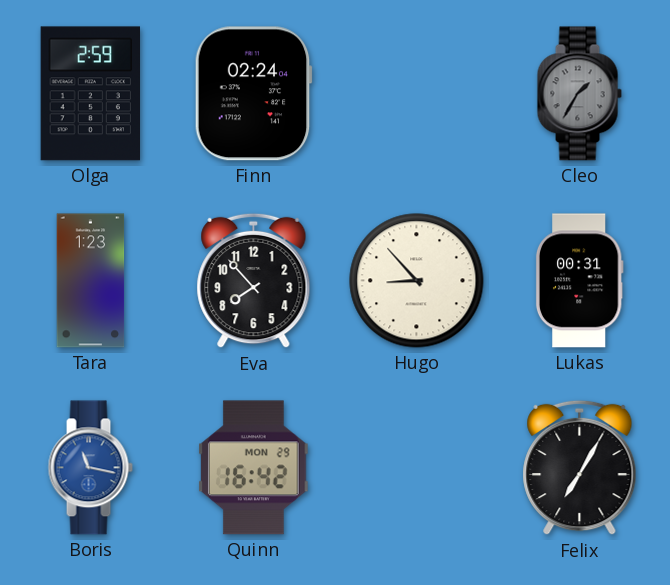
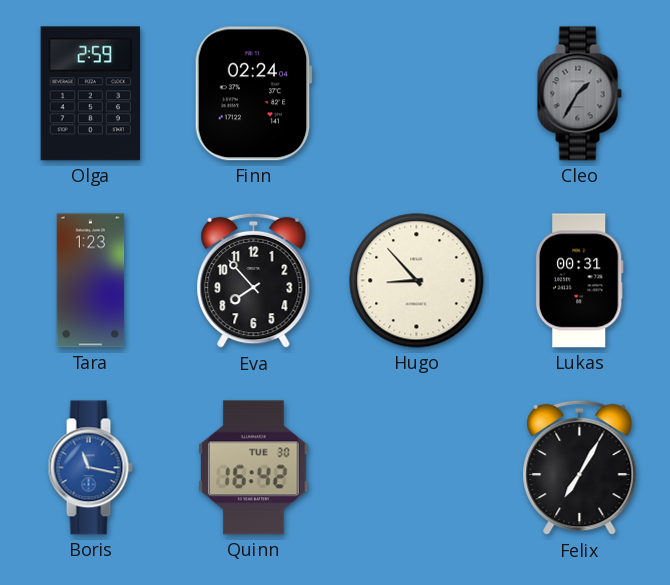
Quinn date: MON 29 -> TUE 30 (254, 468)
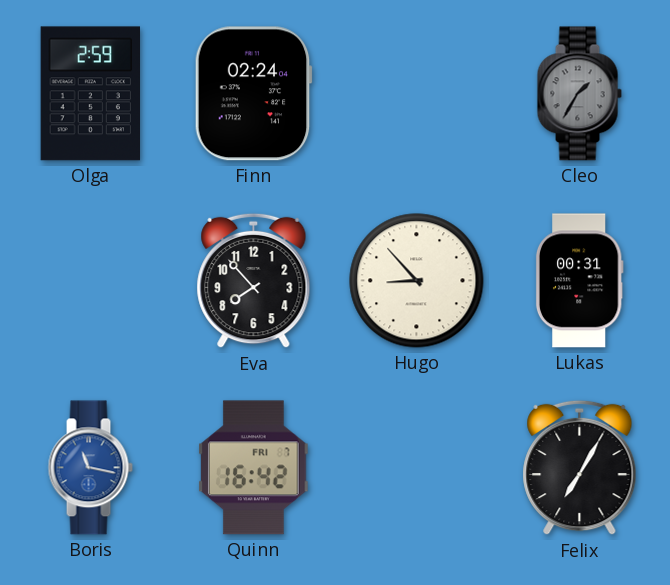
Tara: 1:23 -> none (91, 281)
Quinn date: TUE 30 -> FRI 7 (254, 468)
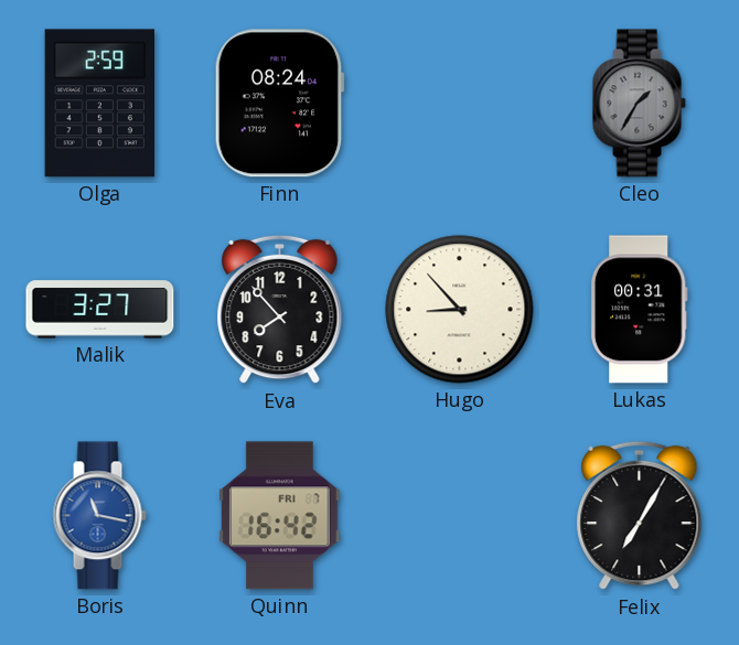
Finn: 02:24 -> 08:24 (279, 104)
Malik: none -> 3:27 (100, 310)
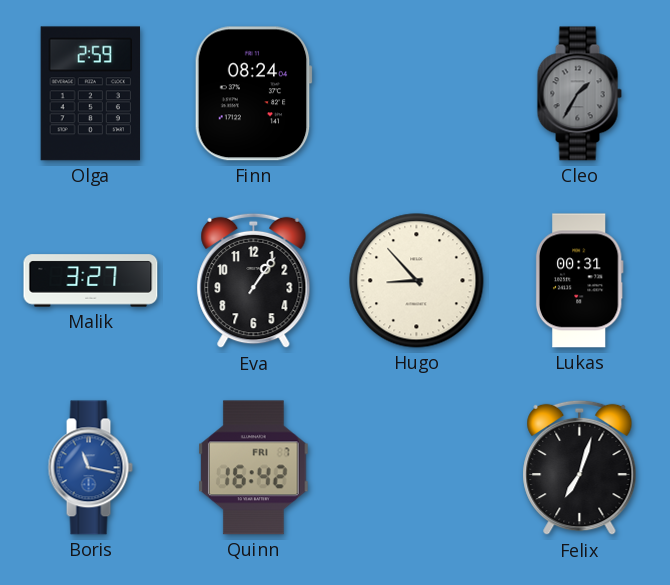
Eva: 7:53 -> 1:06 (254, 281)
Felix: 7:05 -> 7:03 (580, 468)
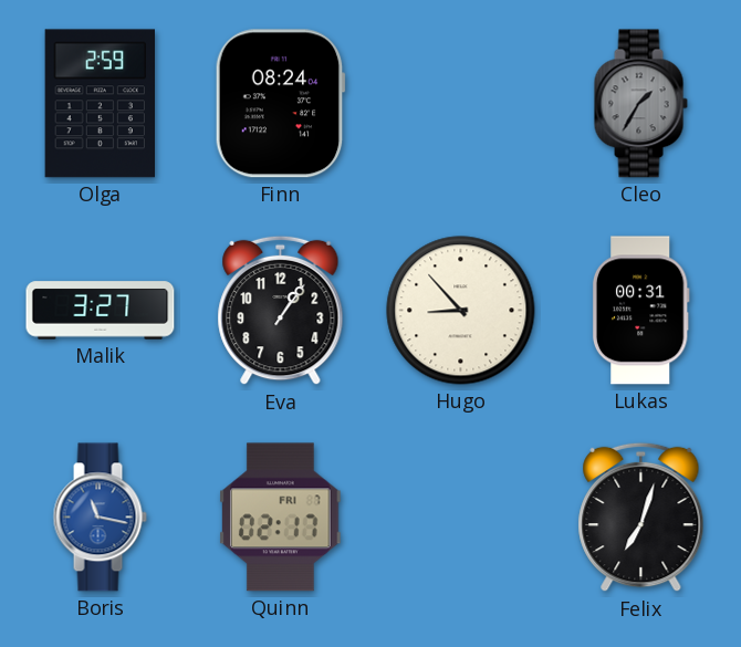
Quinn: 16:42 -> 02:17 (281, 518)
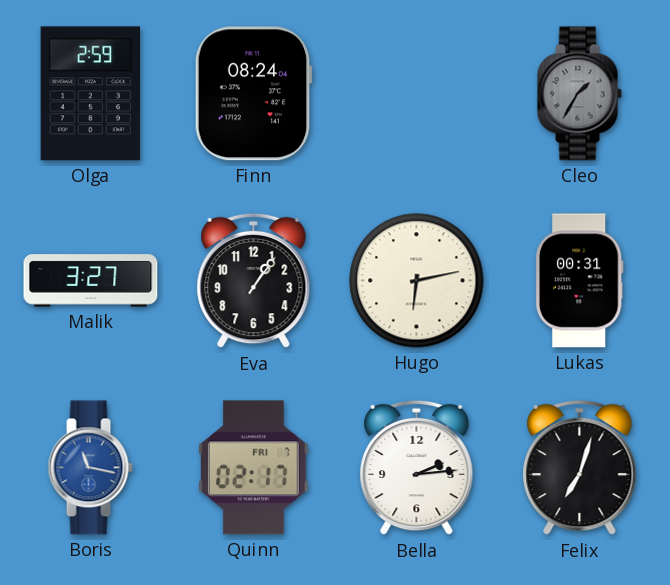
Hugo: 8:53 -> 6:13 (417, 281)
Bella: none -> 2:14 (417, 468)
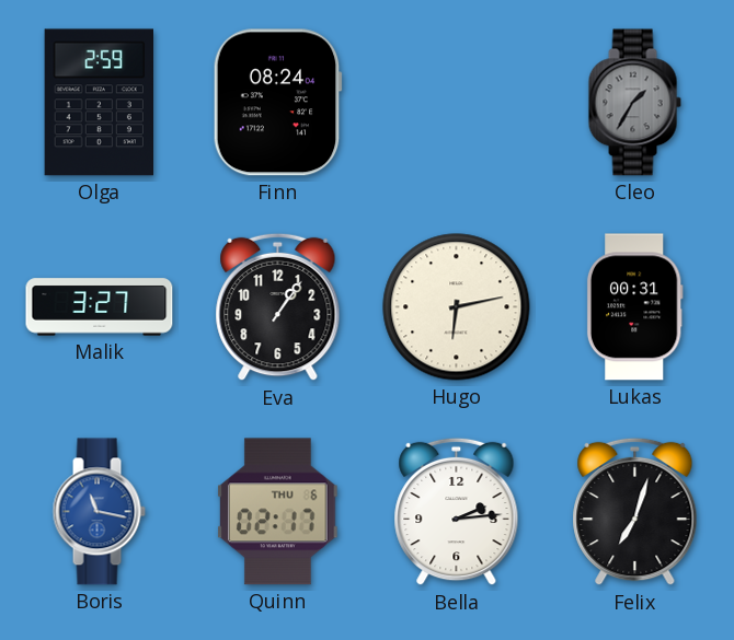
Quinn date: FRI 7 -> THU 6 (278, 512)
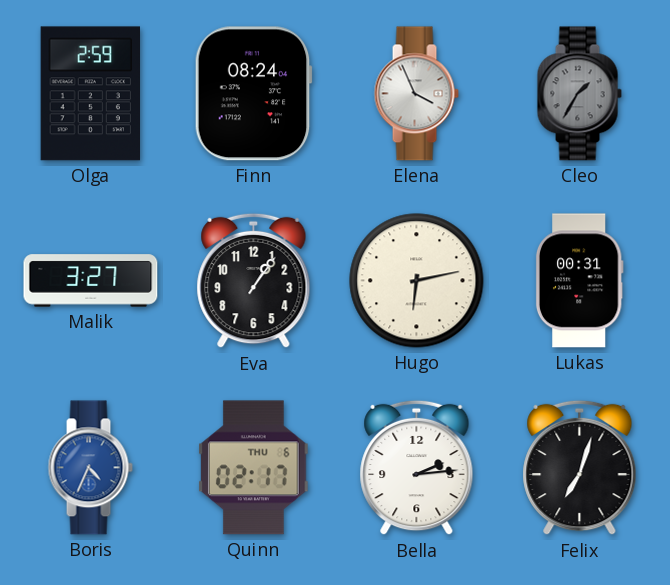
Elena: none -> 3:56 (416, 94)
Boris: 11:17 -> 4:34 (90, 468)
